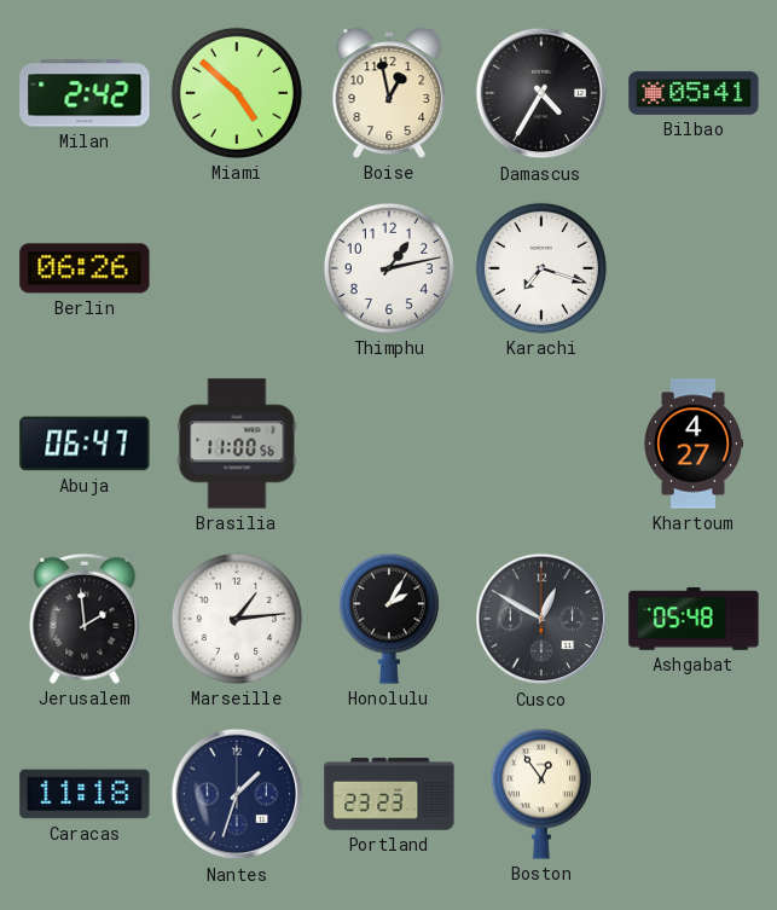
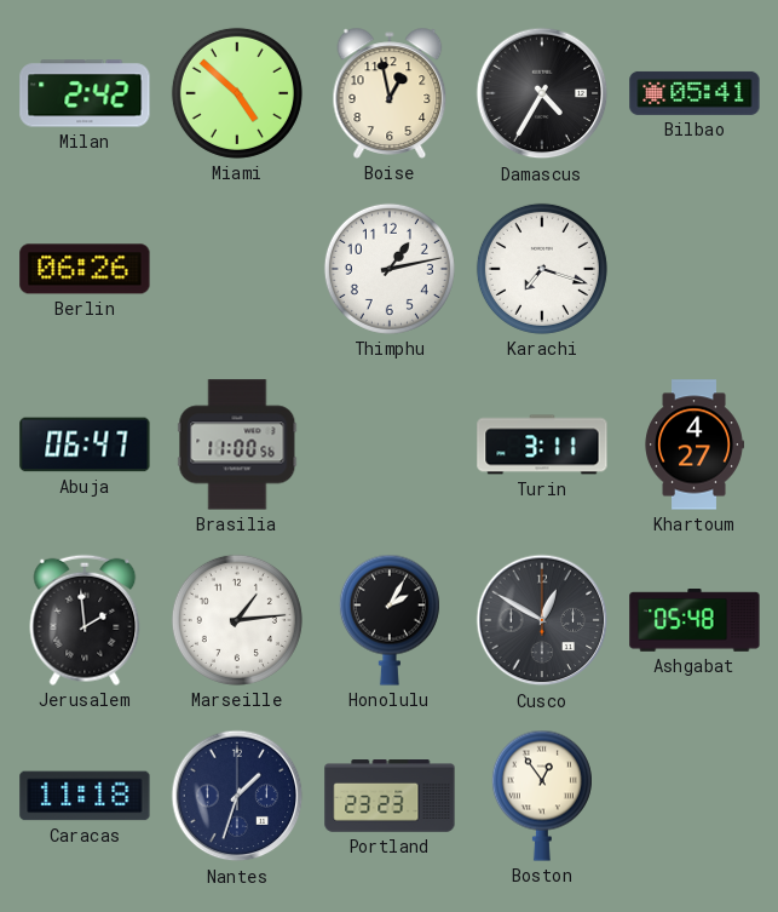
Turin: none -> 3:11 (542, 444)
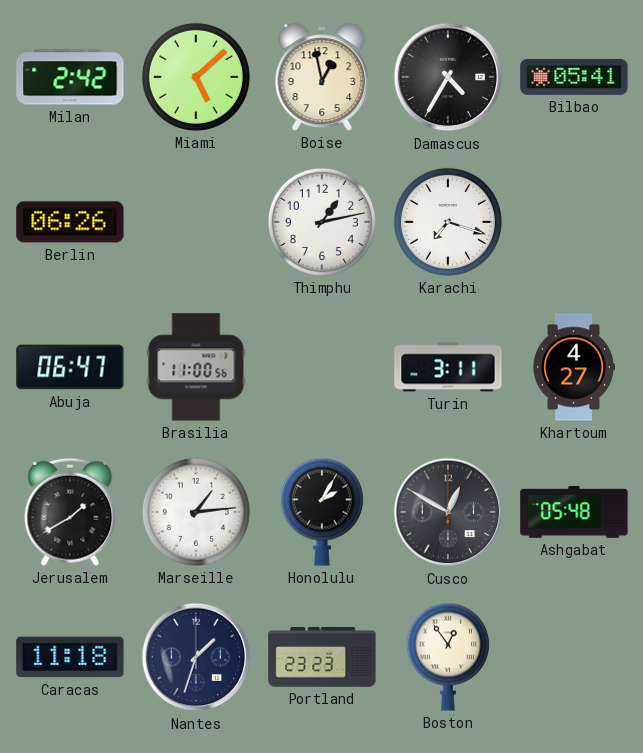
Miami: 4:52 -> 5:08 (196, 77)
Jerusalem: 1:59 -> 1:40 (70, 512)
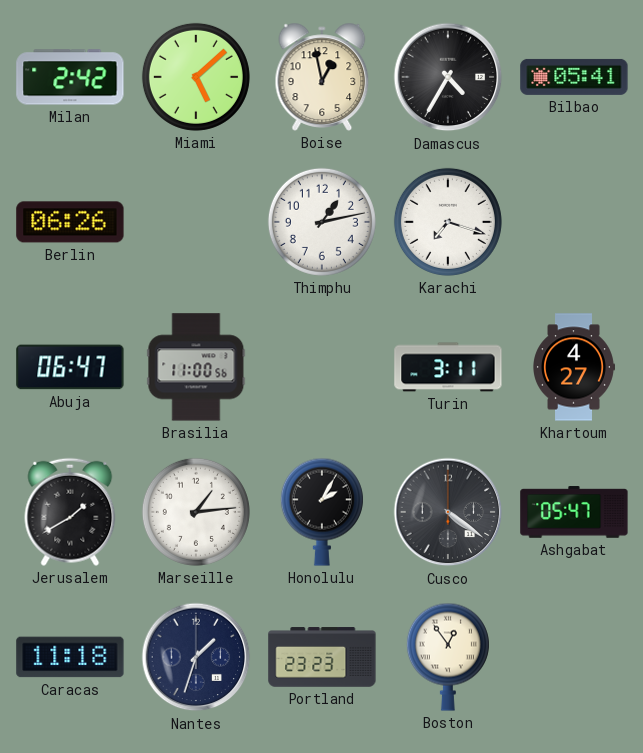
Cusco: 12:50 -> 4:21 (448, 512)
Ashgabat: 05:48 -> 05:47 (574, 512)
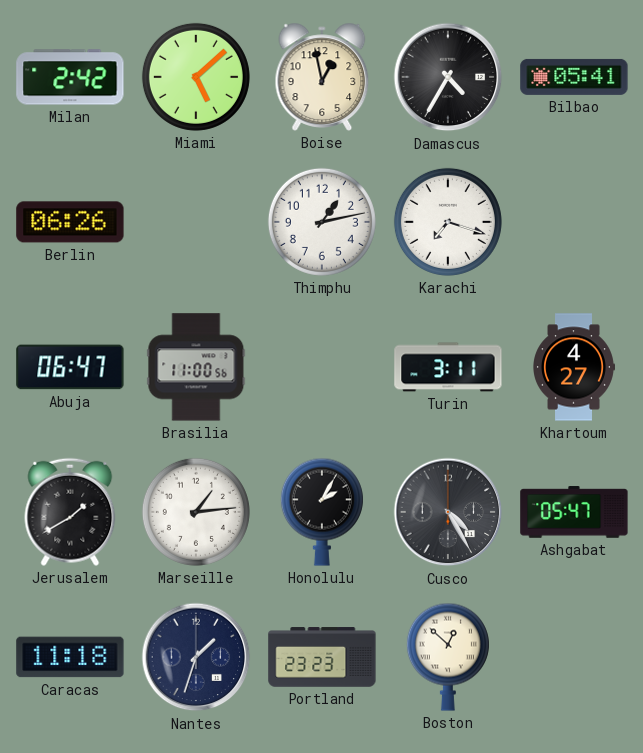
Cusco: 4:21 -> 4:25 (448, 512)
Boston: 12:54 -> 12:52 (448, 657)
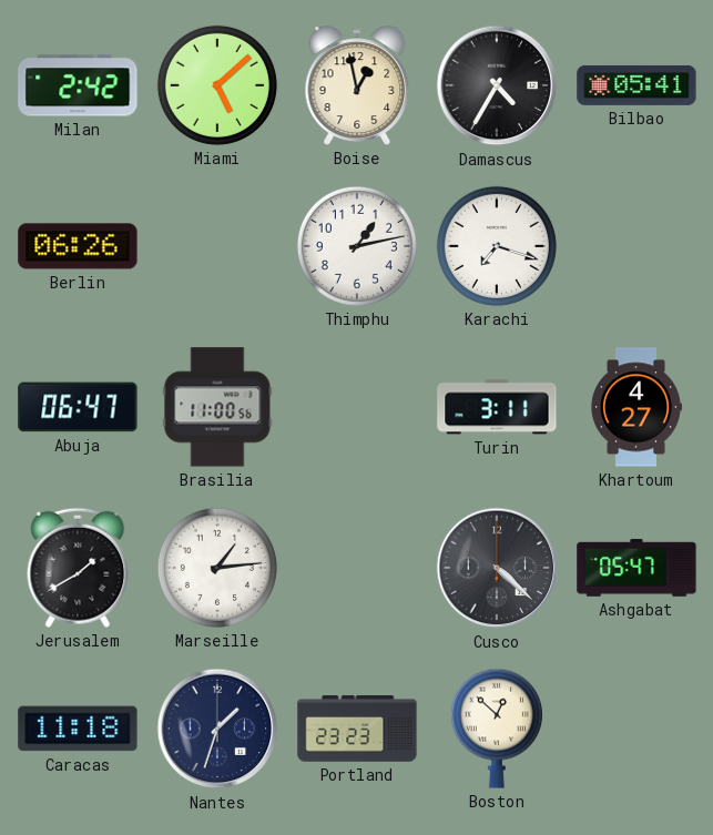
Honolulu: 2:05 -> none (322, 512)
Cusco: 4:25 -> 4:22 (497, 568)
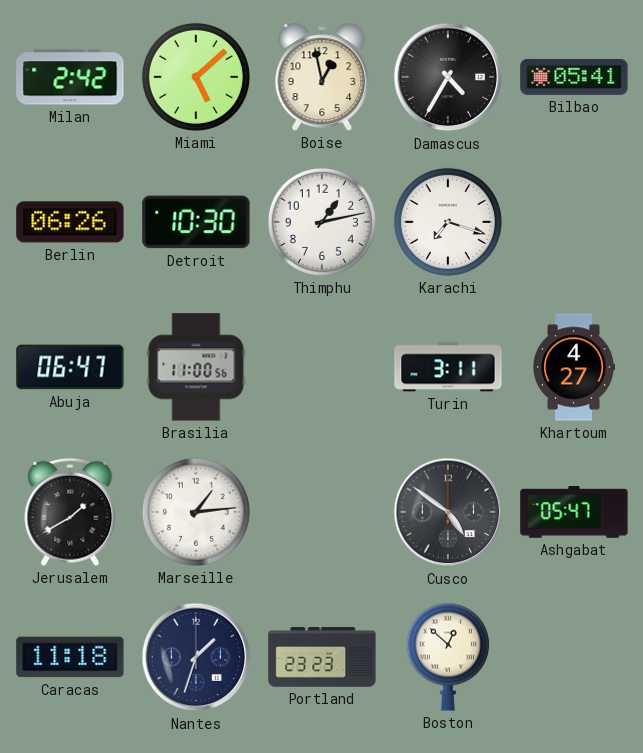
Detroit: none -> 10:30 (196, 222)
Cusco: 4:22 -> 4:51 (448, 512)
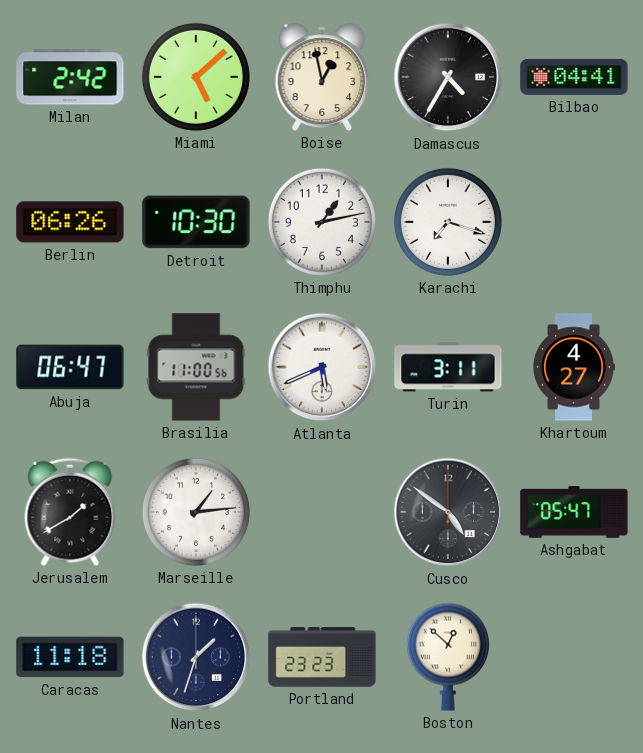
Bilbao: 05:41 -> 04:41 (574, 77)
Atlanta: none -> 5:41 (322, 367)
